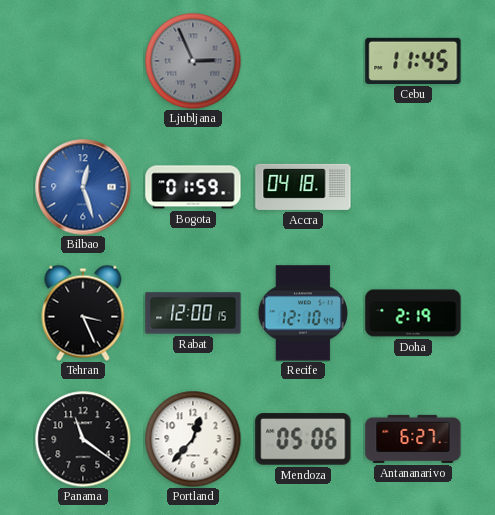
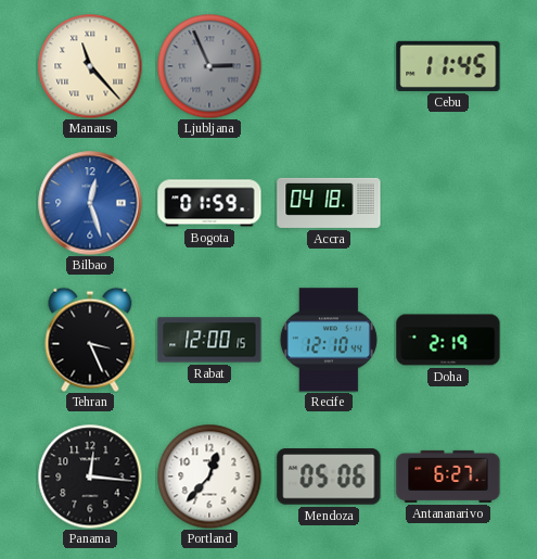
Manaus: none -> 11:23 (90, 66)
Panama: 11:21 -> 12:16 (90, 477)
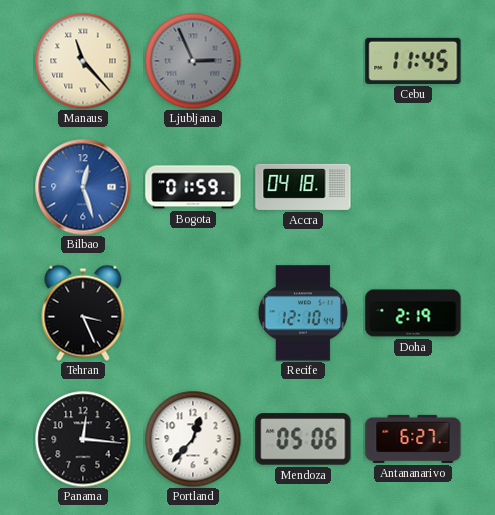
Rabat: 12:00 -> none (209, 340)
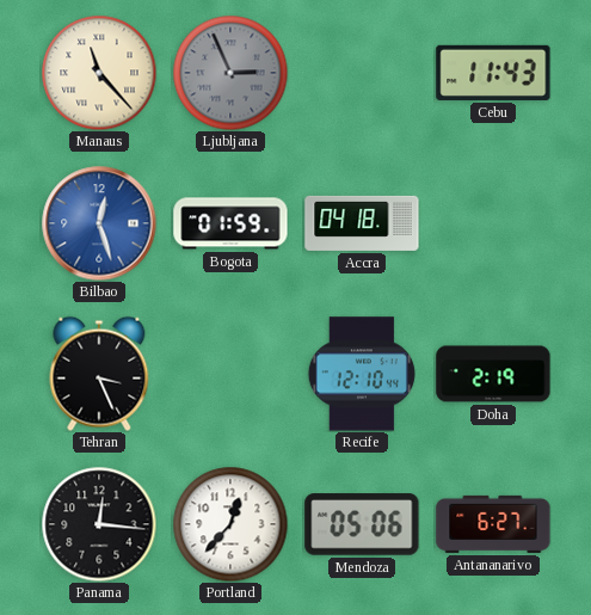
Cebu: 11:45 -> 11:43 (493, 73)
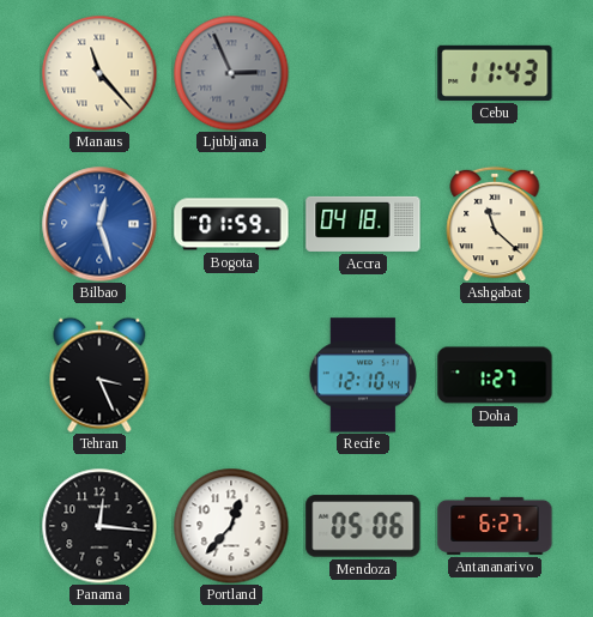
Ashgabat: none -> 11:22 (495, 224)
Doha: 2:19 -> 1:27 (495, 375)
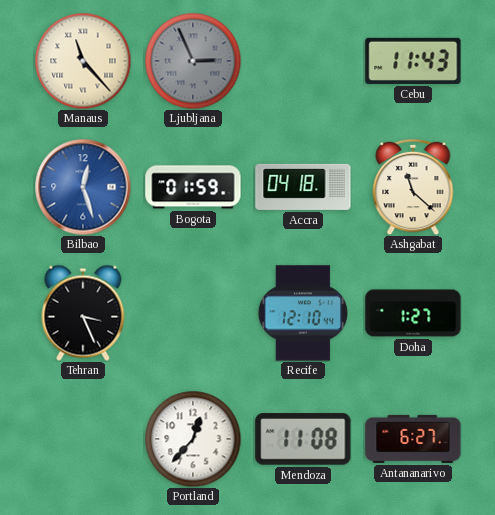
Panama: 12:16 -> none (99, 526)
Mendoza: 05:06 -> 11:08 (303, 439)
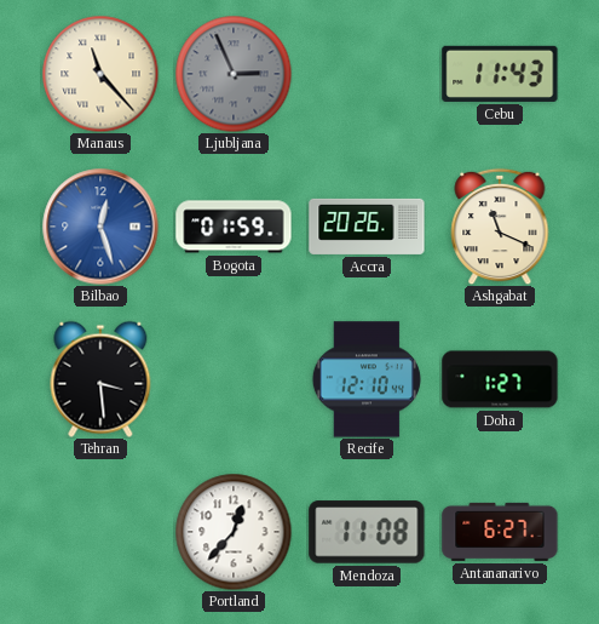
Accra: 04:18 -> 20:26 (367, 227)
Ashgabat: 11:22 -> 11:19 (500, 227)
Tehran: 3:26 -> 3:29 (100, 379)
